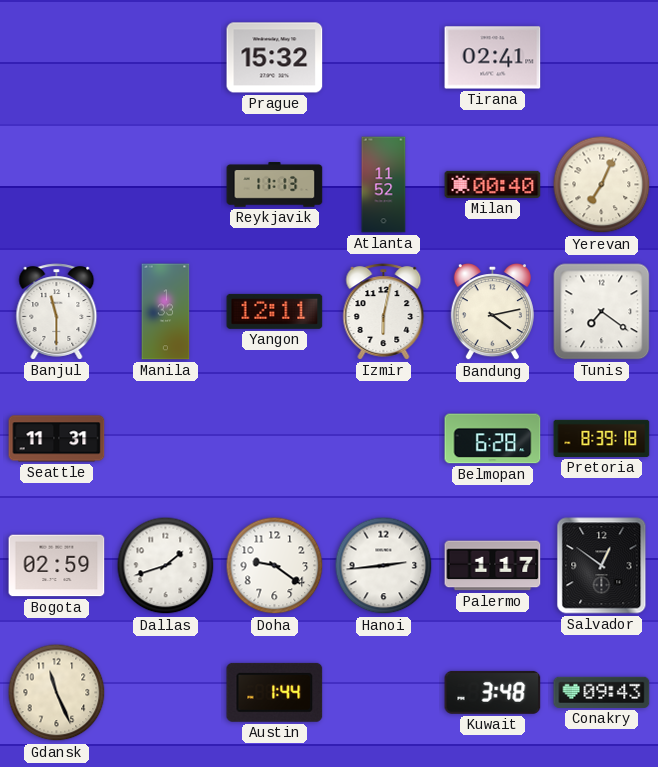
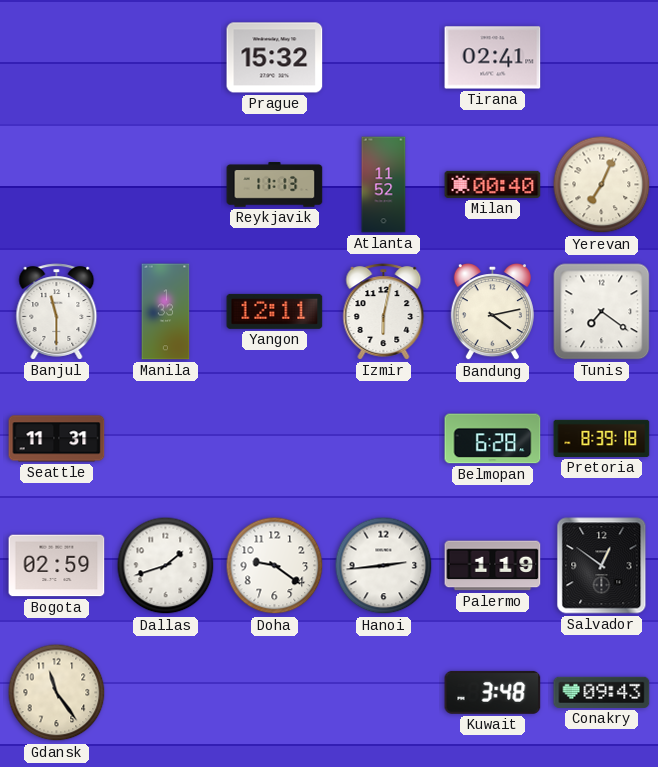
Palermo: 1:17 -> 1:19 (493, 566)
Gdansk: 11:26 -> 11:24 (57, 693)
Austin: 1:44 -> none (275, 692)
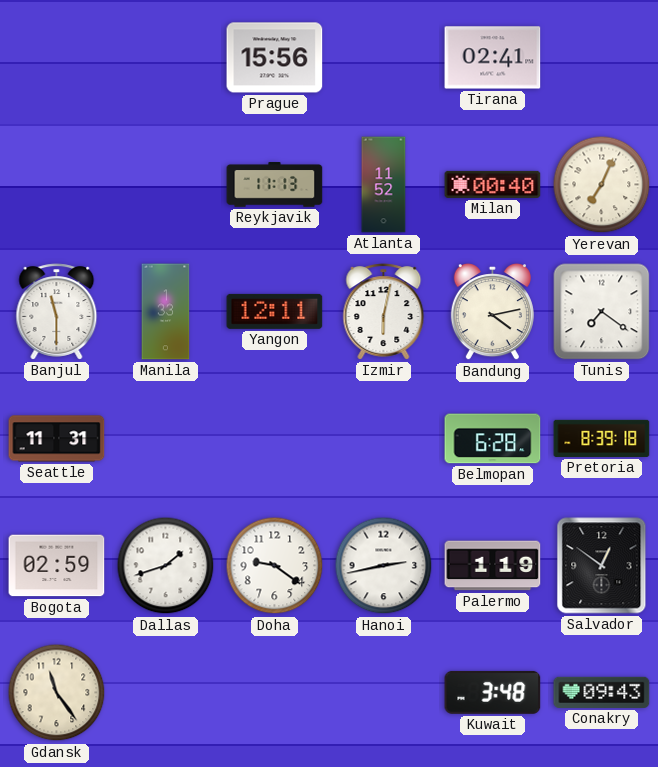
Prague: 15:32 -> 15:56 (275, 58)
Hanoi: 2:44 -> 2:43 (384, 566)
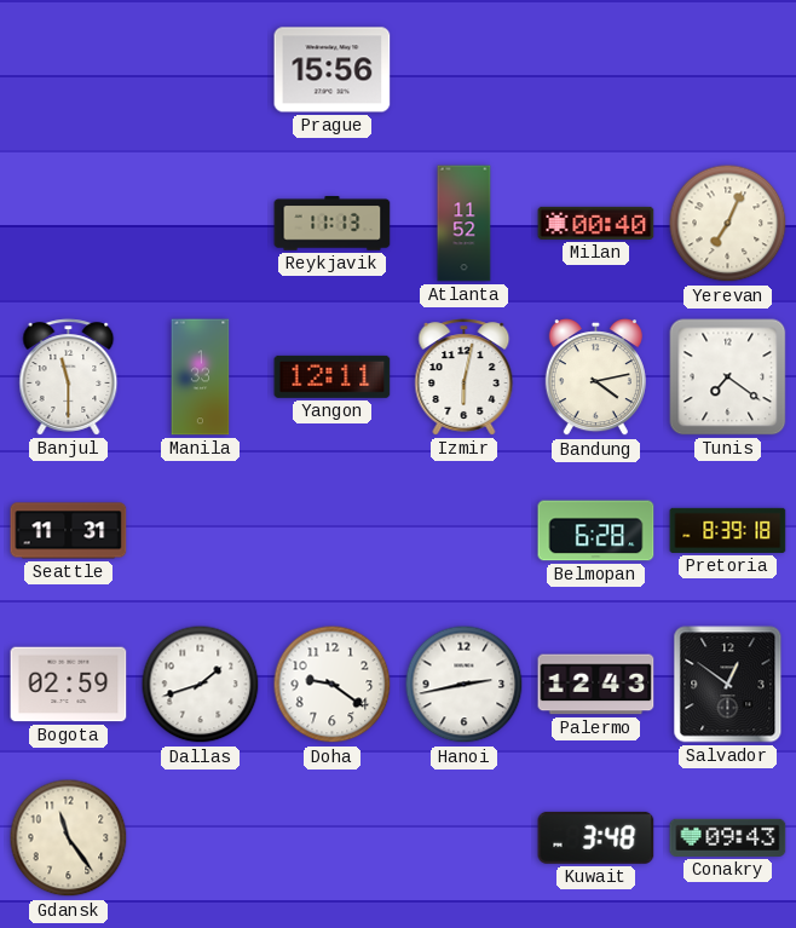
Tirana: 02:41 -> none (493, 58)
Palermo: 1:19 -> 12:43 (596, 685)
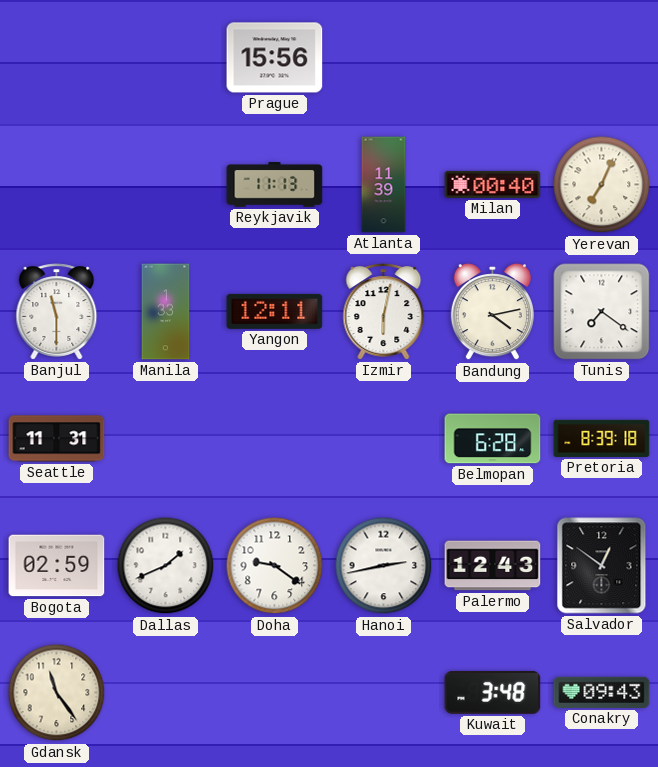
Atlanta: 11:52 -> 11:39 (384, 185)
Dallas: 1:42 -> 1:41 (166, 566)
